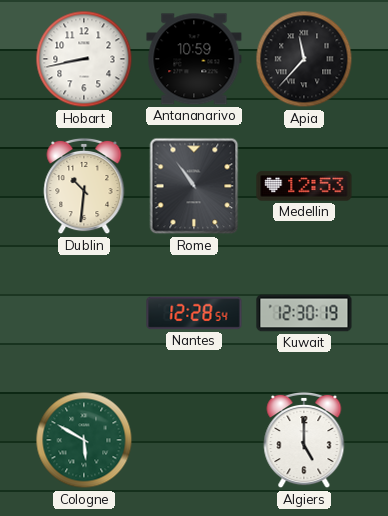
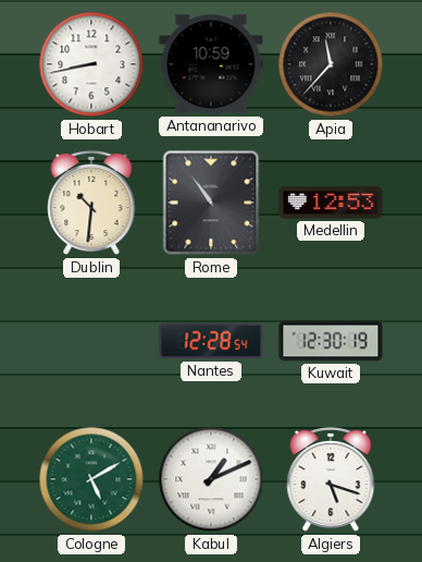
Cologne: 5:50 -> 5:10 (91, 479)
Kabul: none -> 1:11 (211, 479)
Algiers: 5:00 -> 5:18 (331, 479)
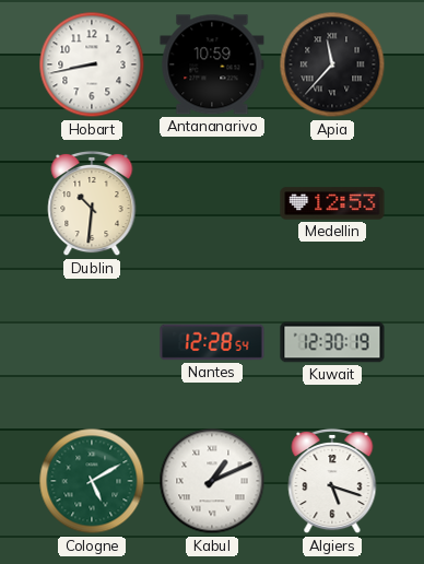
Rome: 10:54 -> none (211, 203)
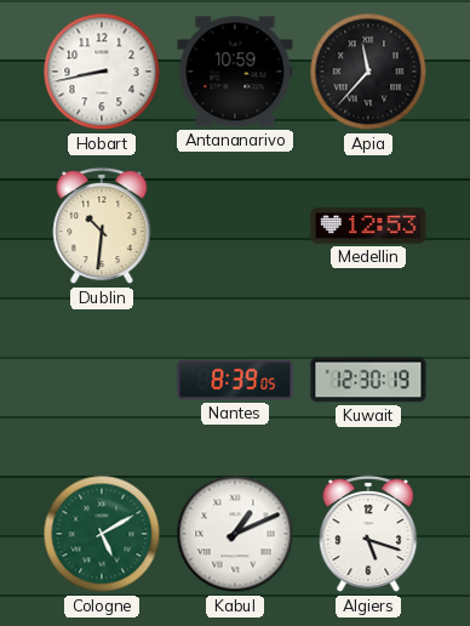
Nantes: 12:28 -> 8:39 (235, 380)
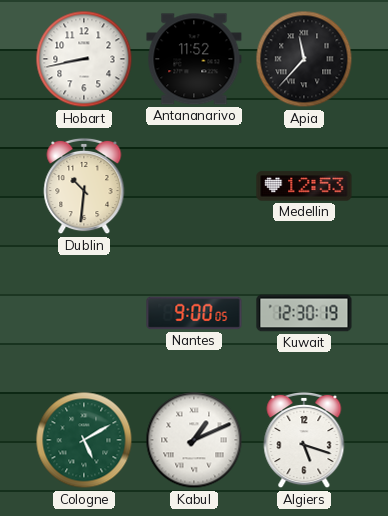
Antananarivo: 10:59 -> 11:52 (194, 59)
Nantes: 8:39 -> 9:00 (194, 313)
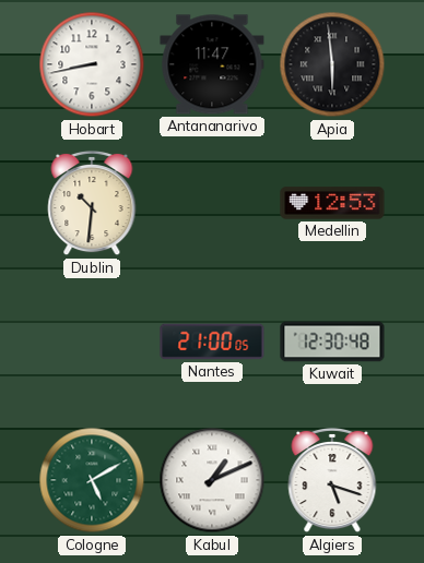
Antananarivo: 11:52 -> 11:47 (212, 64)
Apia: 11:37 -> 5:59 (332, 64)
Nantes: 9:00 -> 21:00 (212, 342)
Kuwait: 12:30:19 -> 12:30:48 (332, 342)
